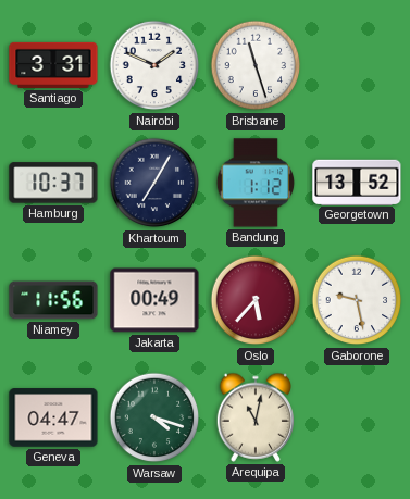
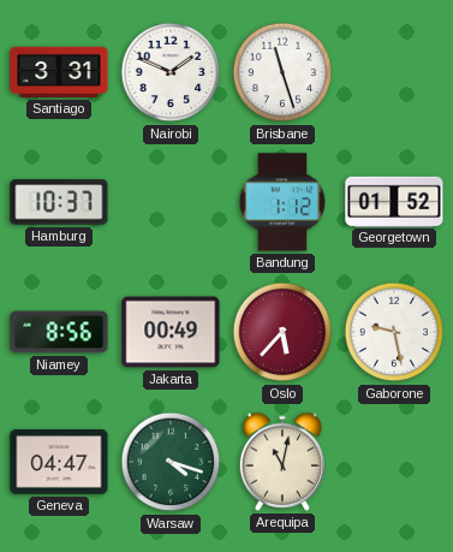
Khartoum: 7:05 -> none (154, 183)
Georgetown: 13:52 -> 01:52 (394, 201)
Niamey: 11:56 -> 8:56 (59, 332)
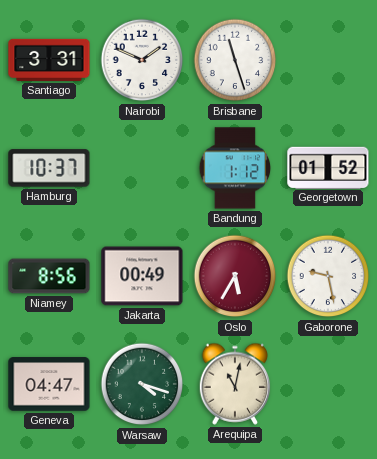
Oslo: 5:37 -> 5:35 (235, 276)
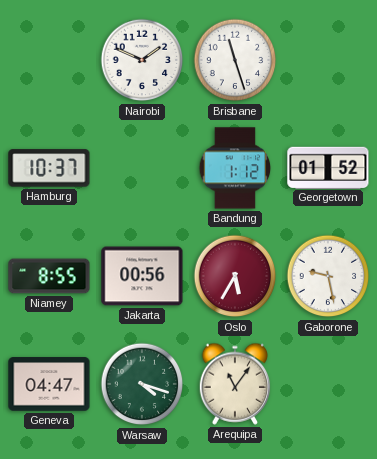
Santiago: 3:31 -> none (49, 60)
Niamey: 8:56 -> 8:55 (49, 276)
Jakarta: 00:49 -> 00:56 (142, 276)
Arequipa: 11:02 -> 11:06 (235, 384)
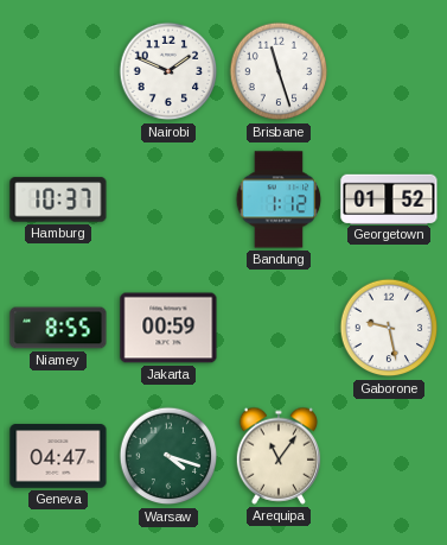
Jakarta: 00:56 -> 00:59 (168, 328)
Oslo: 5:35 -> none (235, 276)
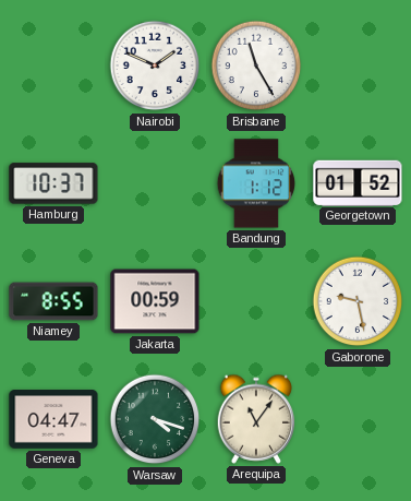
Brisbane: 11:27 -> 11:25 (256, 65)
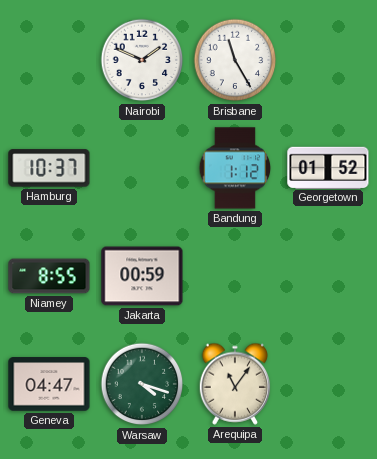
Gaborone: 9:28 -> none (358, 301)
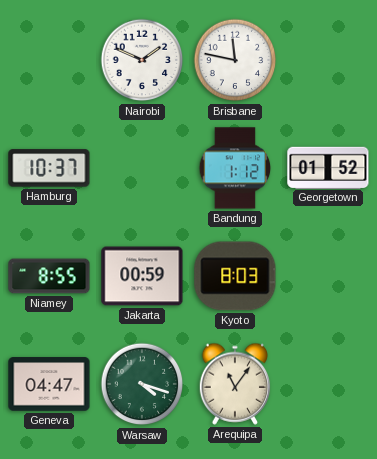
Brisbane: 11:25 -> 11:47 (235, 60)
Kyoto: none -> 8:03 (235, 276)
